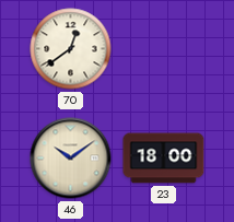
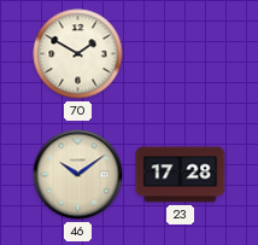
70: 12:39 -> 1:50 (78, 54)
23: 18:00 -> 17:28 (181, 175)
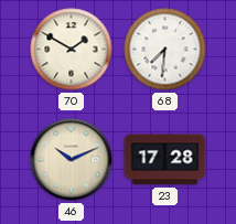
68: none -> 7:31 (165, 50)
46: 10:09 -> 10:11 (72, 160)
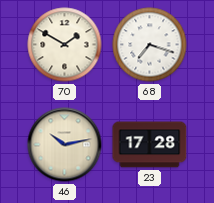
68: 7:31 -> 7:18 (150, 45)
46: 10:11 -> 10:13 (65, 145)
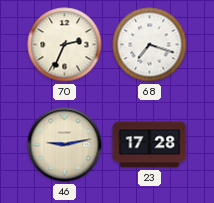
70: 1:50 -> 2:34 (65, 45)
46: 10:13 -> 9:13 (65, 145)
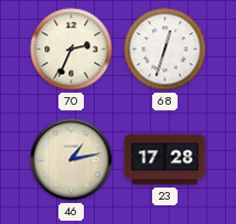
68: 7:18 -> 12:33 (165, 50)
46: 9:13 -> 1:13 (72, 160)
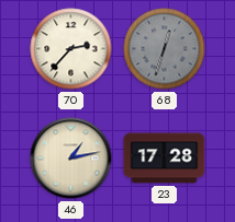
70: 2:34 -> 2:37 (71, 49)
68 dial: white -> grey (165, 49)
